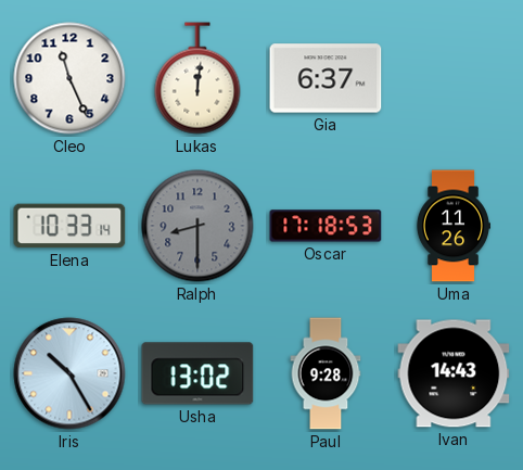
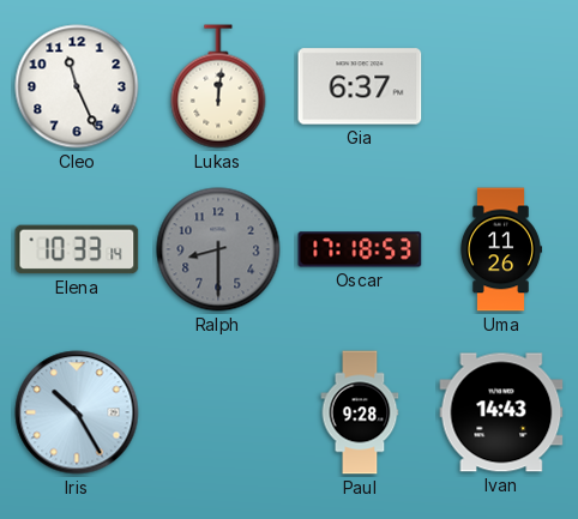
Usha: 13:02 -> none (197, 373)
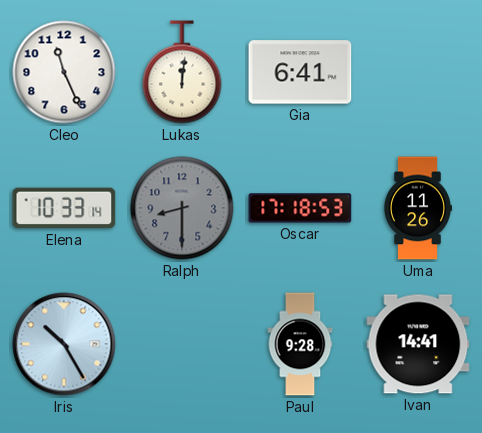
Gia: 6:37 -> 6:41 (300, 72)
Ivan: 14:43 -> 14:41 (418, 344)
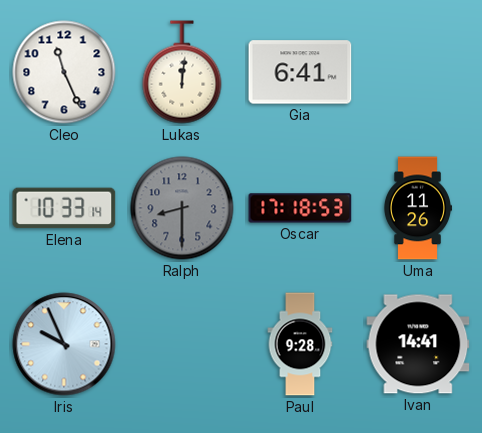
Iris: 10:25 -> 9:56 (64, 344)
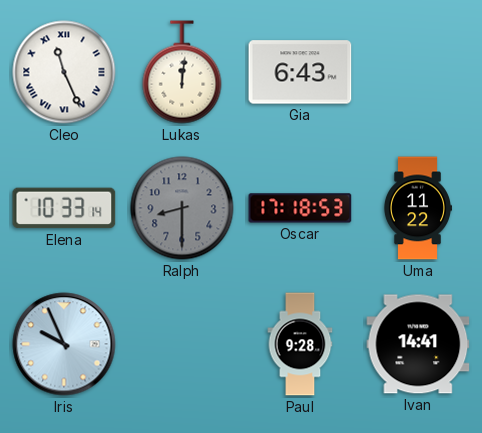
Cleo numerals: Arabic -> Roman (64, 72)
Gia: 6:41 -> 6:43 (300, 72)
Uma: 11:26 -> 11:22 (418, 208)
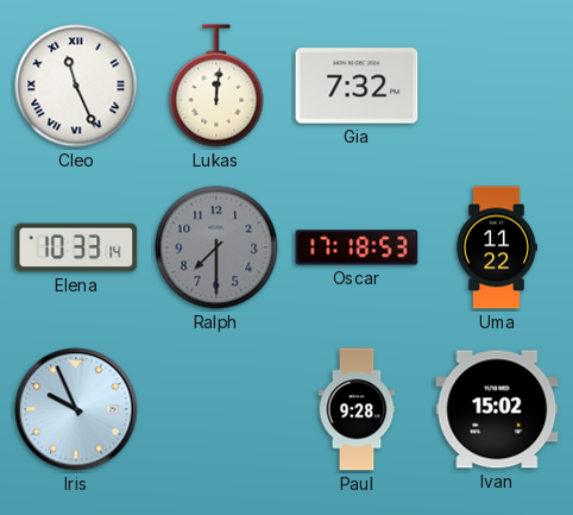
Gia: 6:43 -> 7:32 (357, 86)
Ralph: 8:30 -> 7:30 (216, 247)
Ivan: 14:41 -> 15:02 (497, 409)
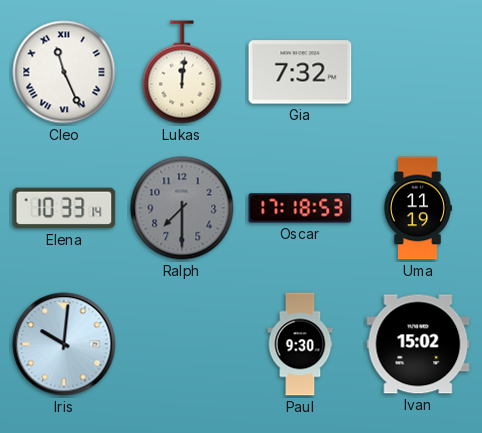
Uma: 11:22 -> 11:19 (418, 208)
Iris: 9:56 -> 10:01 (64, 344)
Paul: 9:28 -> 9:30 (300, 344)
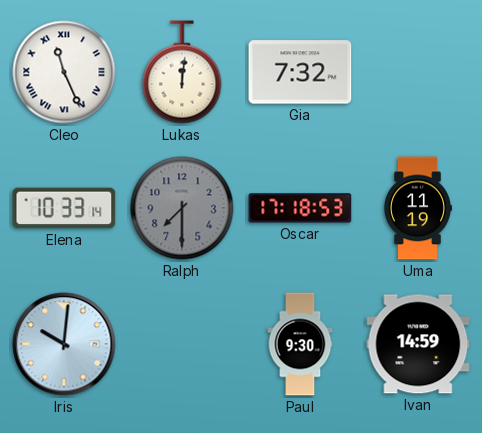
Ivan: 15:02 -> 14:59 (418, 344)
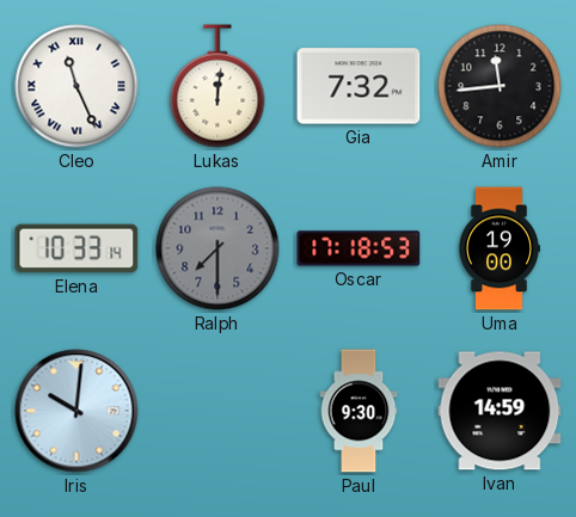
Amir: none -> 11:44 (500, 86)
Uma: 11:19 -> 19:00 (500, 248)
